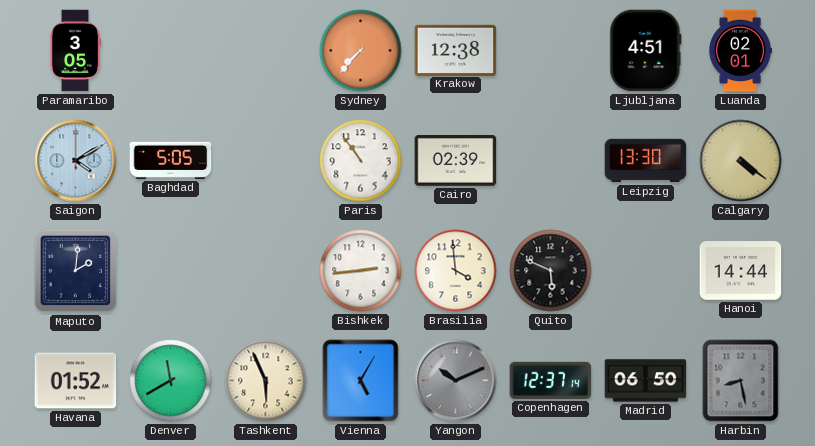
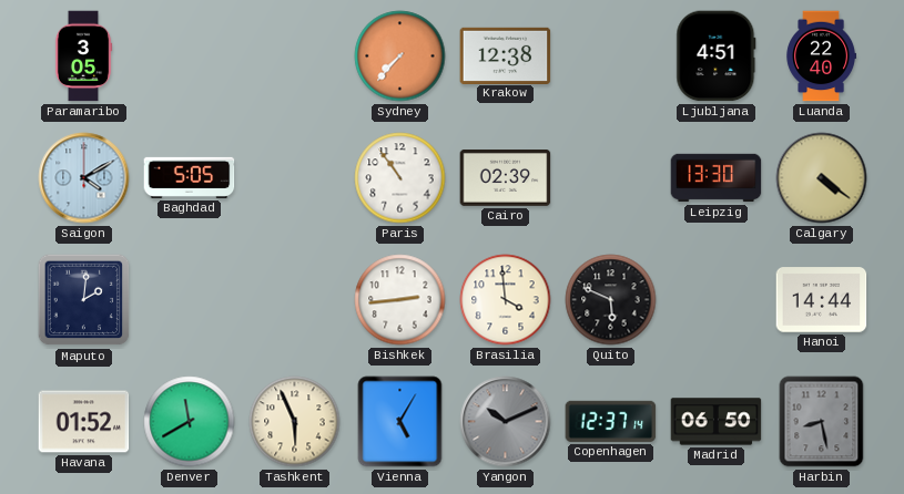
Luanda: 02:01 -> 22:40 (821, 56)
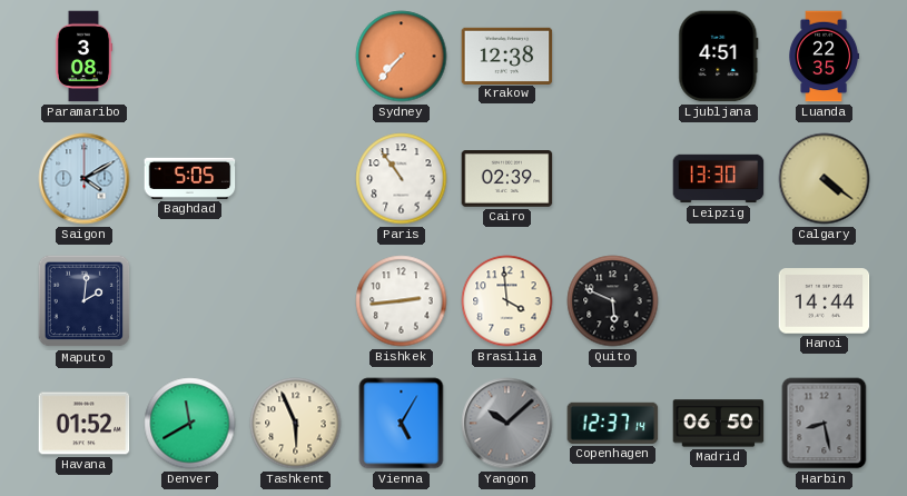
Paramaribo: 3:05 -> 3:08 (83, 57)
Luanda: 22:40 -> 22:35 (824, 57)
Yangon: 10:11 -> 10:08 (507, 424)
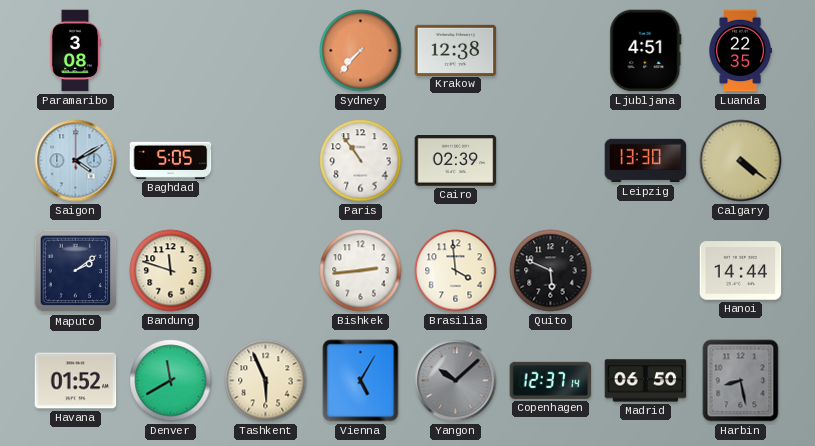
Maputo: 2:01 -> 2:09 (76, 271)
Bandung: none -> 11:48 (171, 271)
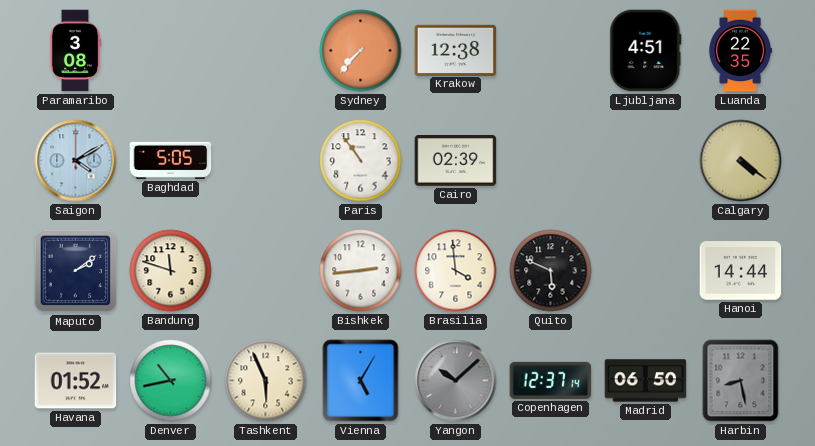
Leipzig: 13:30 -> none (646, 161)
Denver: 11:40 -> 10:43 (171, 381)
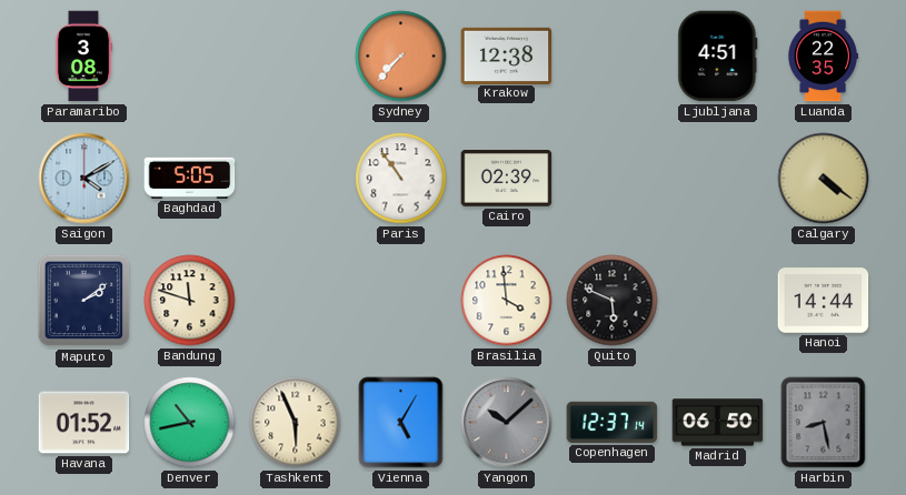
Bishkek: 2:44 -> none (361, 271)
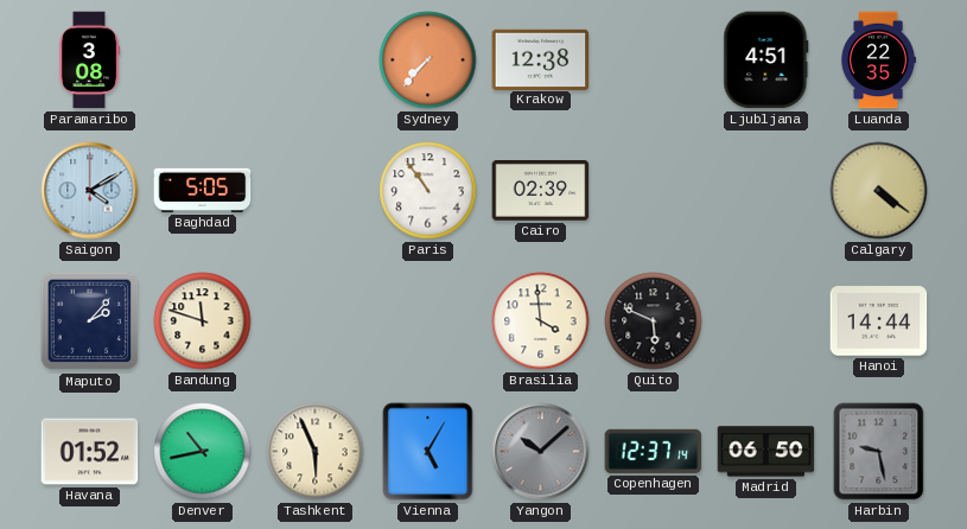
Maputo: 2:09 -> 2:07 (90, 321)
Harbin: 8:28 -> 9:28 (879, 452)
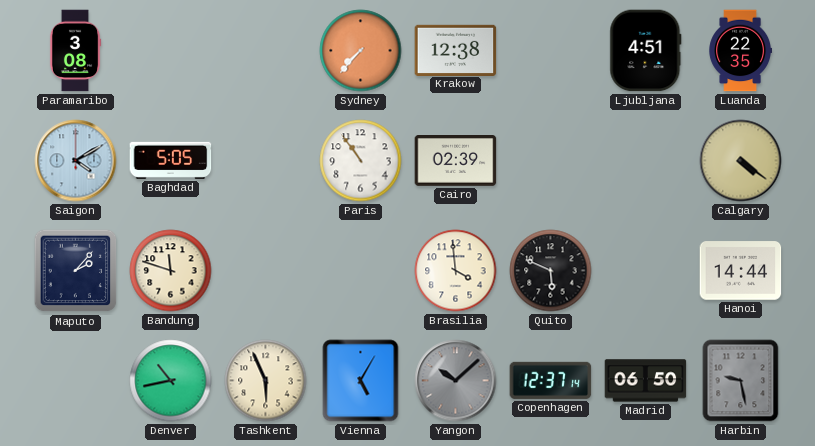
Havana: 01:52 -> none (90, 452)
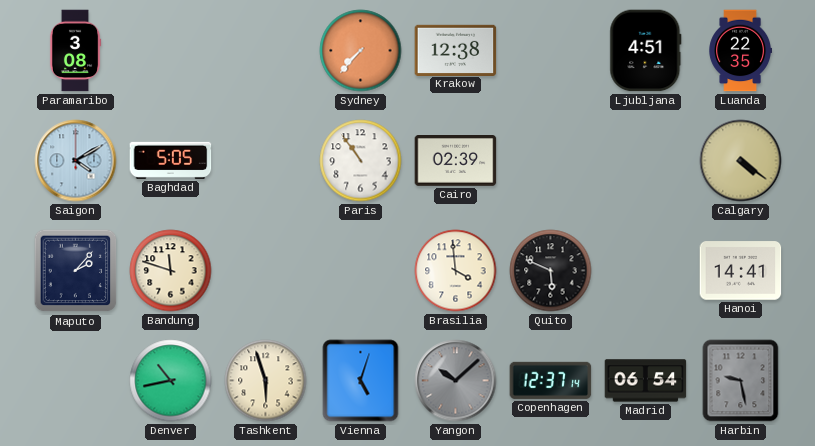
Hanoi: 14:44 -> 14:41 (741, 271)
Tashkent: 5:56 -> 5:57 (266, 381)
Vienna: 5:05 -> 5:03 (361, 381)
Madrid: 06:50 -> 06:54 (646, 381)
